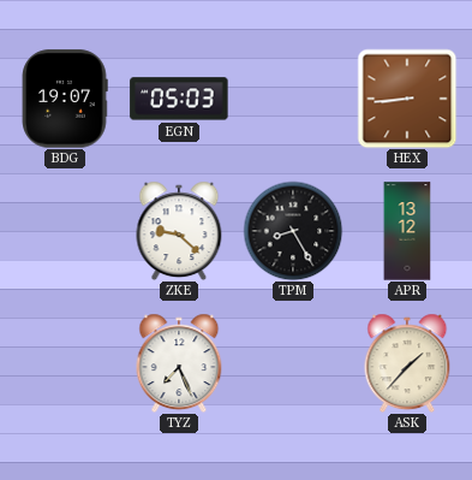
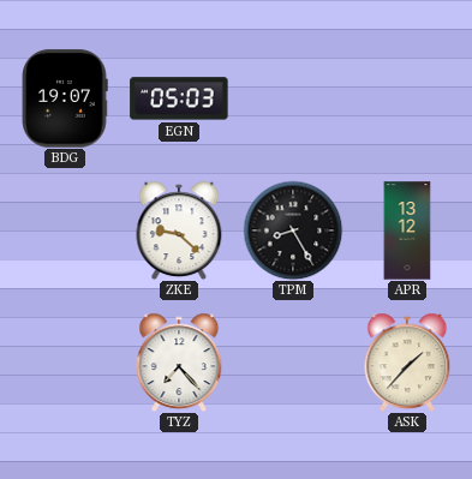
HEX: 8:44 -> none (407, 99)
TYZ: 7:26 -> 7:23 (179, 363)
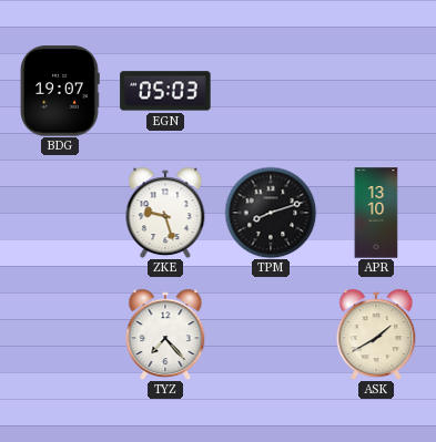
ZKE: 9:22 -> 9:27 (165, 213)
TPM: 8:25 -> 8:12 (271, 213)
APR: 13:12 -> 13:10 (376, 213)
ASK: 1:37 -> 1:40 (376, 335)
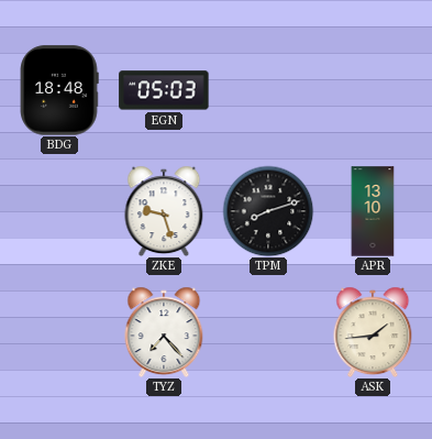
BDG: 19:07 -> 18:48 (59, 90)
ASK: 1:40 -> 1:44 (373, 332)
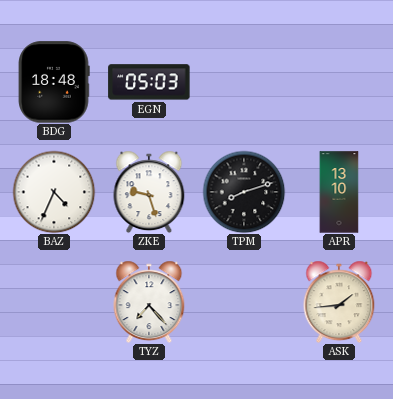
BAZ: none -> 4:34 (54, 192)
